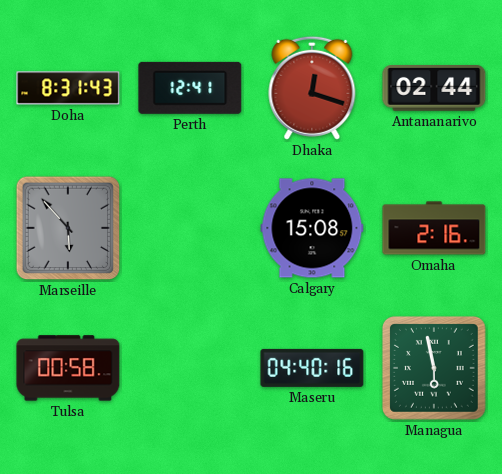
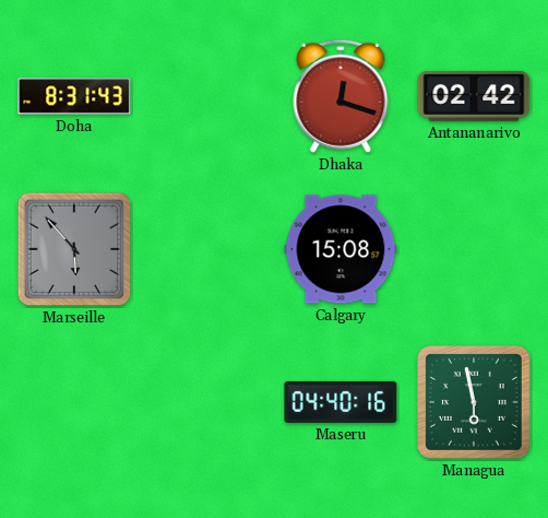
Perth: 12:41 -> none (190, 88)
Antananarivo: 02:44 -> 02:42 (474, 97)
Omaha: 2:16 -> none (434, 228)
Tulsa: 00:58 -> none (68, 368)
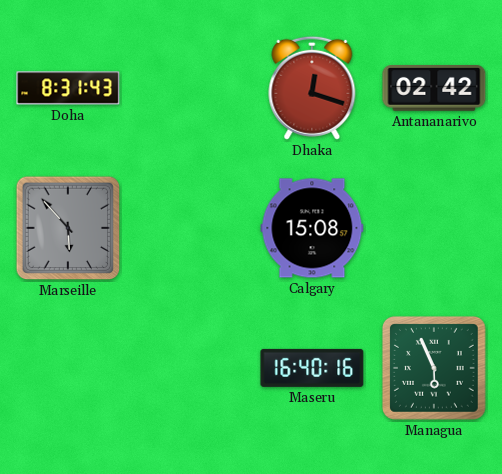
Maseru: 04:40 -> 16:40 (312, 368)
Managua: 5:58 -> 5:56 (434, 368)
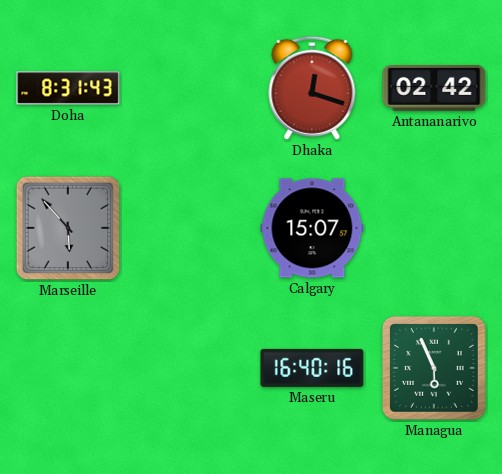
Calgary: 15:08 -> 15:07 (312, 228)
